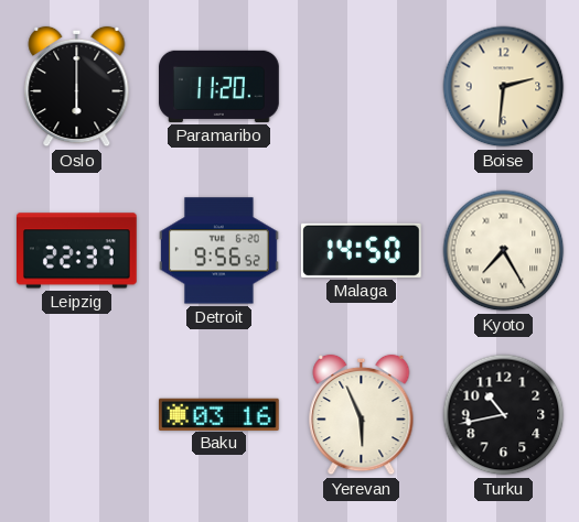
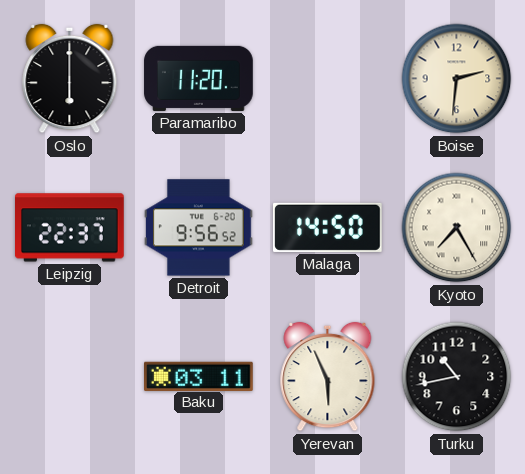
Baku: 03:16 -> 03:11 (199, 376)
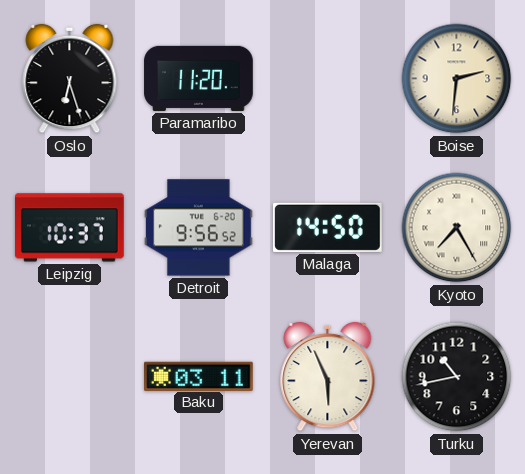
Oslo: 6:00 -> 6:27 (70, 79)
Leipzig: 22:37 -> 10:37 (70, 228)
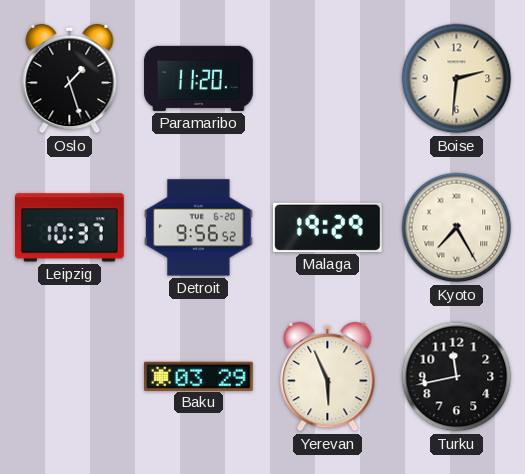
Oslo: 6:27 -> 1:27 (70, 79)
Malaga: 14:50 -> 19:29 (328, 227)
Baku: 03:11 -> 03:29 (199, 376)
Turku: 10:43 -> 11:43 (457, 377)
